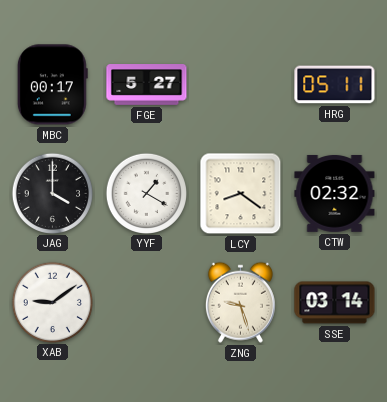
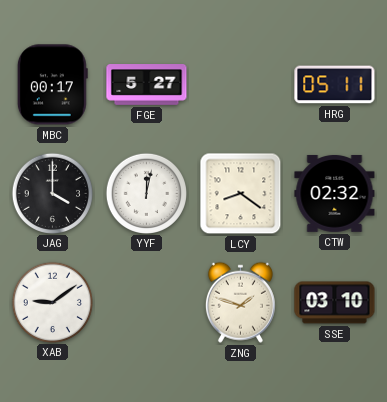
YYF: 1:20 -> 12:02 (146, 193)
ZNG: 9:27 -> 1:48 (240, 302)
SSE: 03:14 -> 03:10 (335, 303)
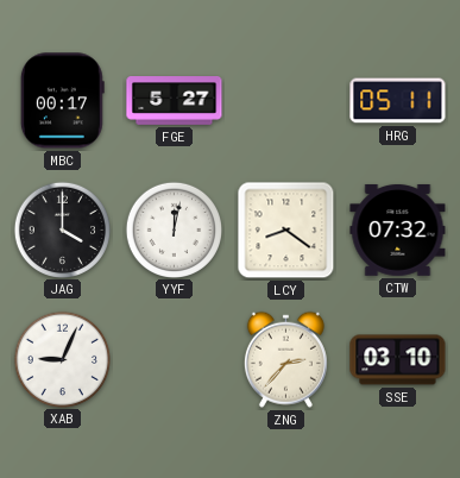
CTW: 02:32 -> 07:32 (398, 229)
XAB: 9:09 -> 9:04 (62, 359)
ZNG: 1:48 -> 2:37 (285, 359)
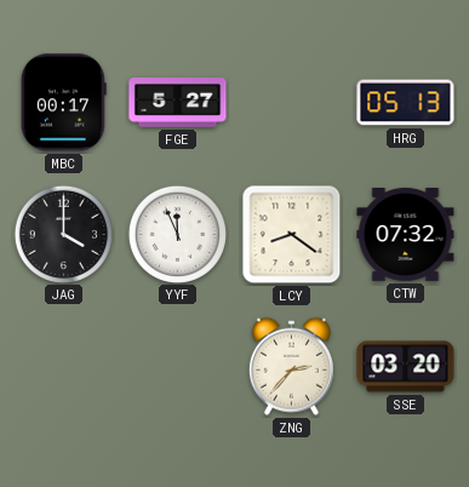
HRG: 05:11 -> 05:13 (406, 103)
YYF: 12:02 -> 11:56 (177, 234)
XAB: 9:04 -> none (62, 359)
SSE: 03:10 -> 03:20 (406, 367)
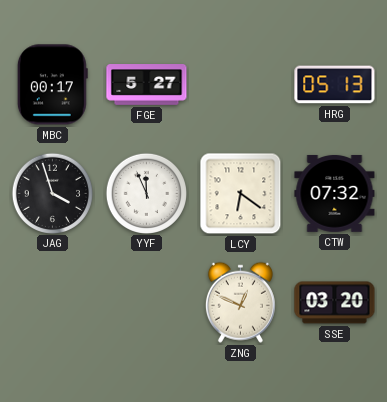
JAG: 4:00 -> 3:57 (52, 193)
LCY: 8:21 -> 6:21 (241, 194)
ZNG: 2:37 -> 12:49 (240, 302)
